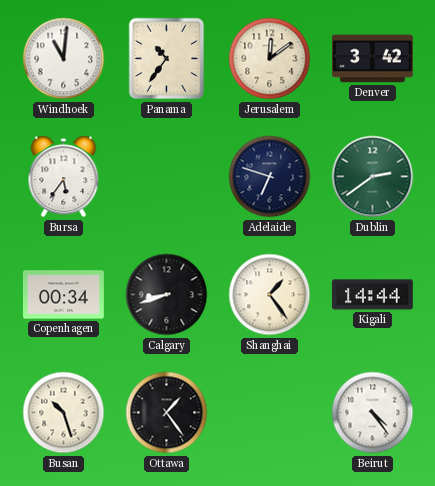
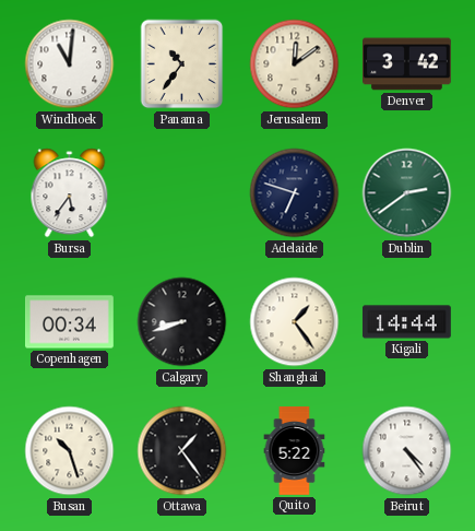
Quito: none -> 5:22 (295, 451)
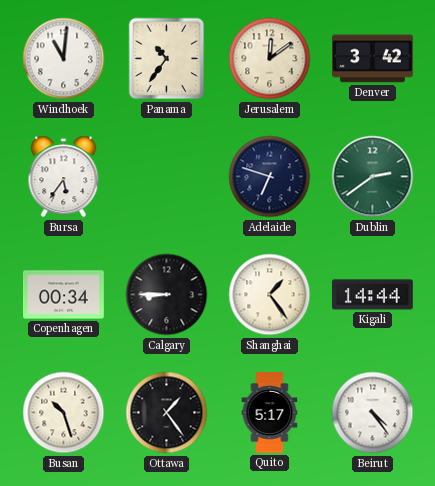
Calgary: 8:42 -> 8:45 (167, 295)
Quito: 5:22 -> 5:17 (270, 413)
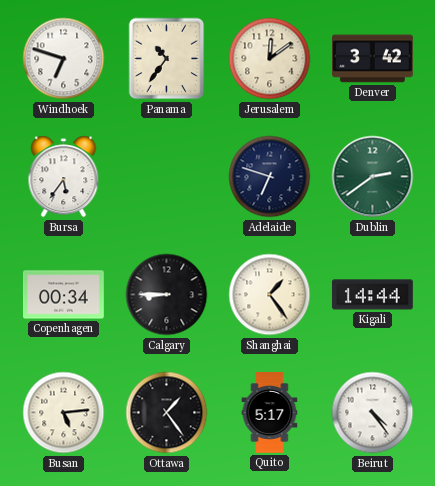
Windhoek: 11:01 -> 6:48 (64, 59)
Busan: 10:27 -> 5:14 (64, 413)
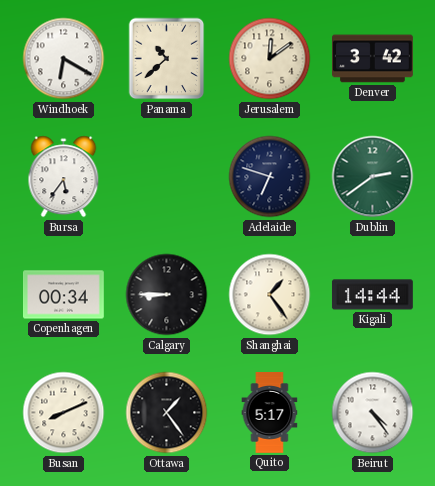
Windhoek: 6:48 -> 6:20 (64, 59)
Panama: 10:36 -> 10:38 (167, 59)
Busan: 5:14 -> 8:11 (64, 413)
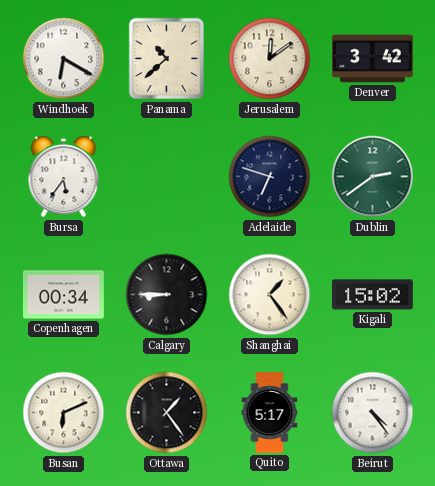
Kigali: 14:44 -> 15:02 (373, 295)
Busan: 8:11 -> 6:11 (64, 413)
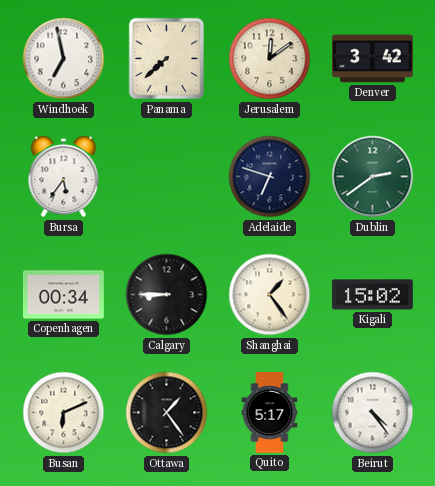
Windhoek: 6:20 -> 6:58 (64, 59)
Panama: 10:38 -> 7:38 (167, 59)
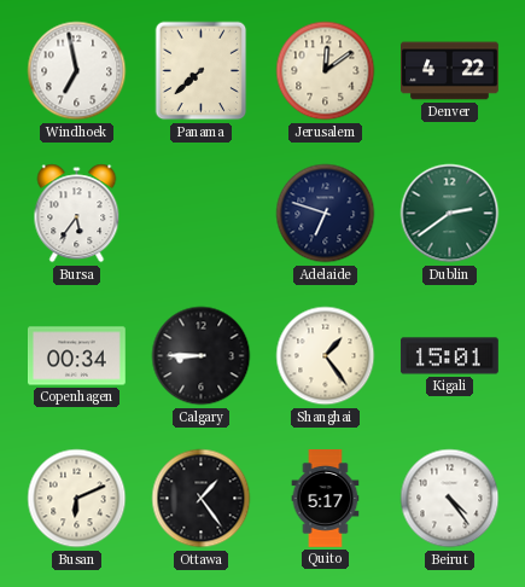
Denver: 3:42 -> 4:22 (450, 71)
Kigali: 15:02 -> 15:01 (450, 356)
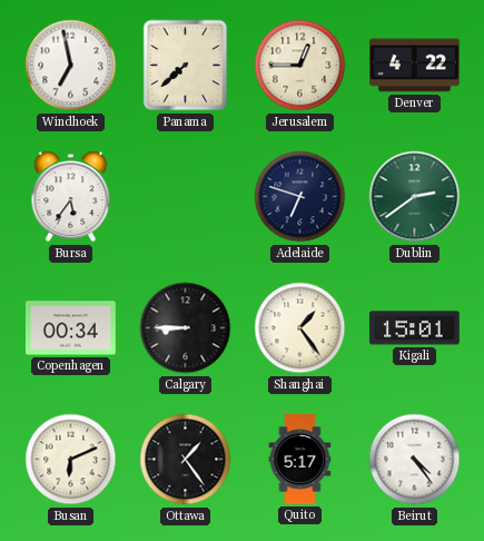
Jerusalem: 12:09 -> 12:45 (300, 66)
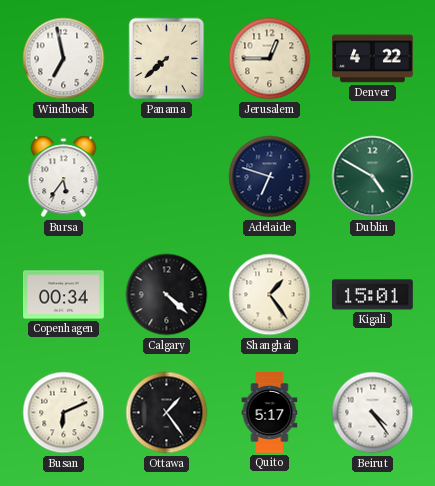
Dublin: 2:39 -> 4:50 (373, 177)
Calgary: 8:45 -> 4:22 (167, 295)
